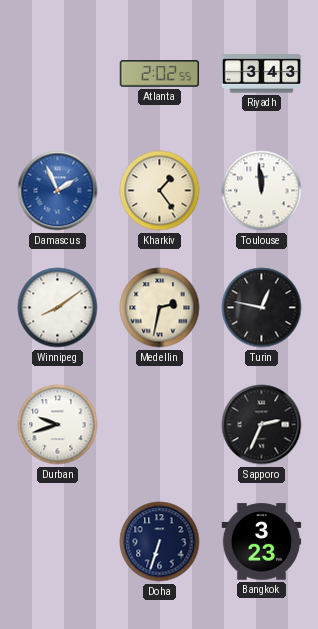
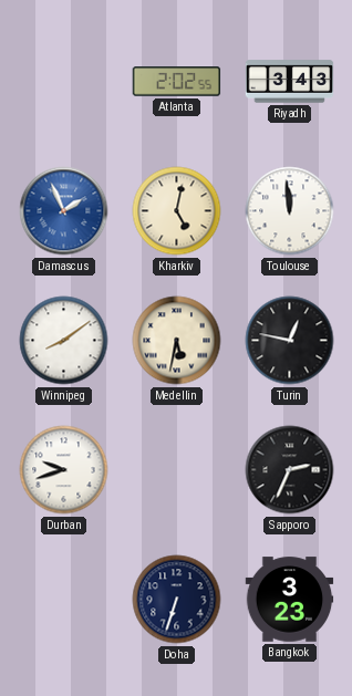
Kharkiv: 1:24 -> 5:02 (177, 211)
Medellin: 2:32 -> 5:32 (177, 341)
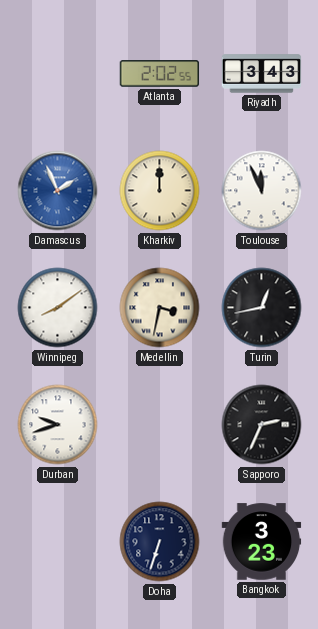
Kharkiv: 5:02 -> 12:00 (160, 191)
Toulouse: 11:59 -> 11:56 (262, 191)
Medellin: 5:32 -> 3:32 (160, 308)
Turin: 12:47 -> 12:43 (262, 308)
